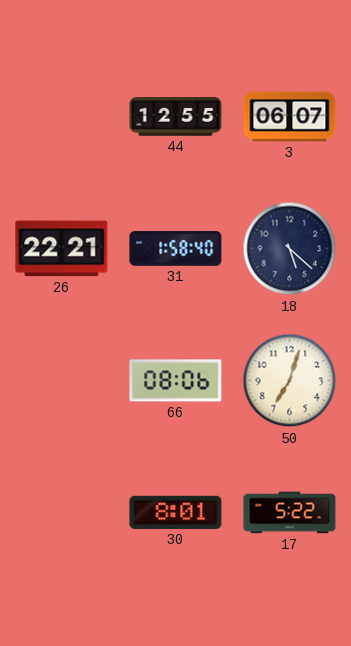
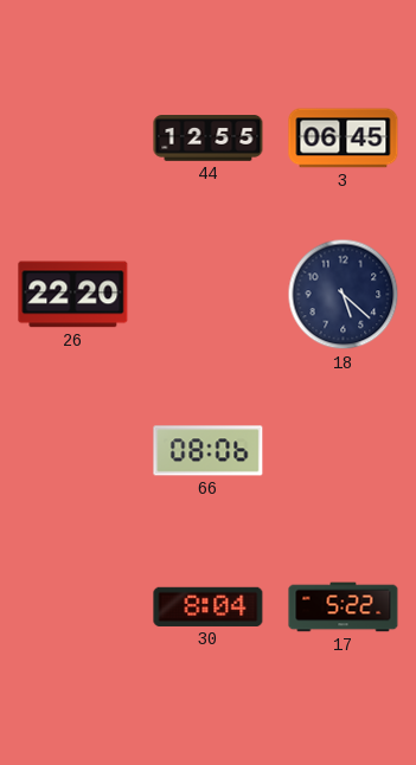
3: 06:07 -> 06:45 (344, 139)
26: 22:21 -> 22:20 (73, 295)
31: 1:58 -> none (176, 249)
50: 7:03 -> none (290, 381)
30: 8:01 -> 8:04 (209, 606)
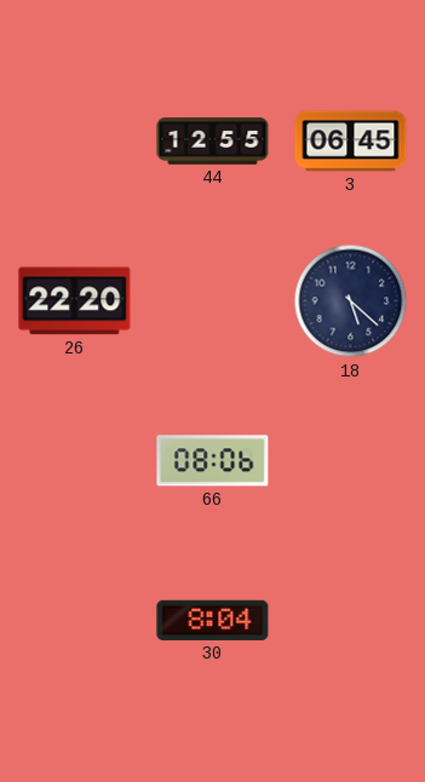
17: 5:22 -> none (344, 607)
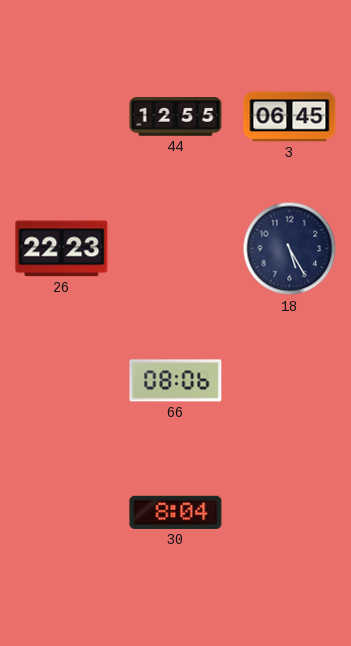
26: 22:20 -> 22:23 (62, 249)
18: 5:22 -> 5:25 (290, 249)
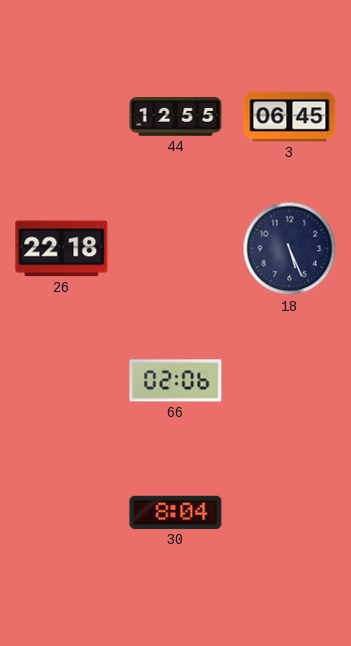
26: 22:23 -> 22:18 (62, 249)
18: 5:25 -> 5:26 (290, 249)
66: 08:06 -> 02:06 (176, 381)
